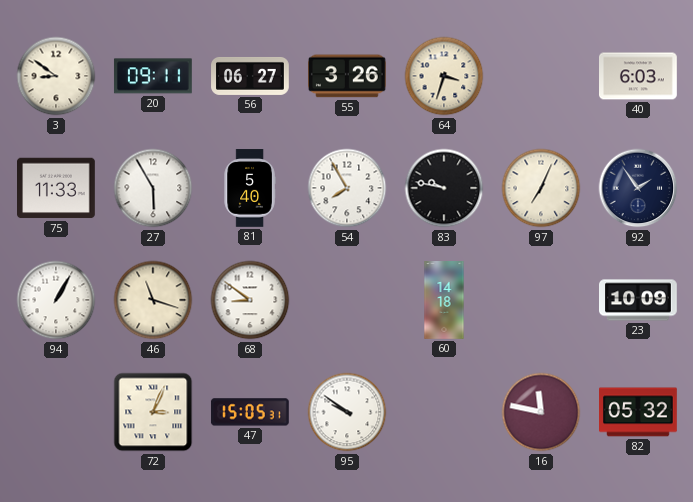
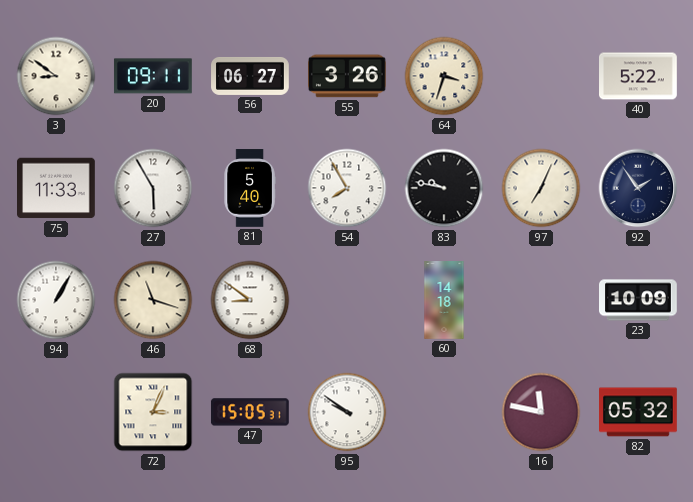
40: 6:03 -> 5:22 (638, 76)
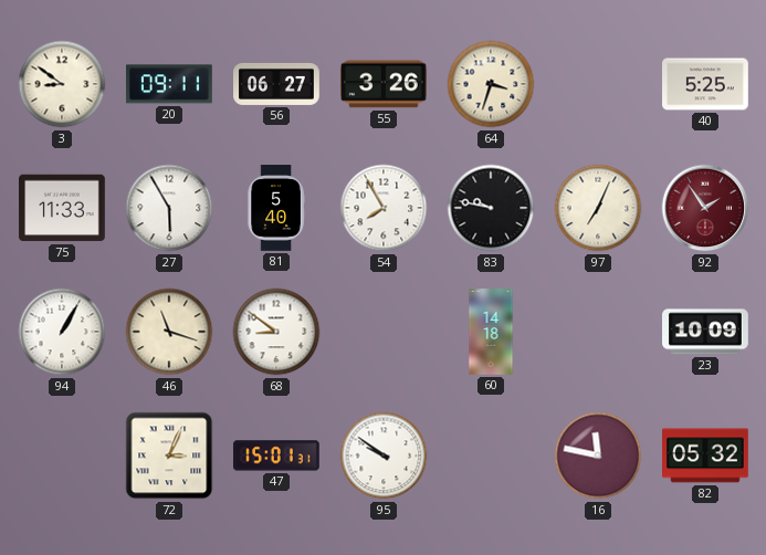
40: 5:22 -> 5:25 (705, 84)
92 dial: navy -> burgundy (705, 208)
47: 15:05 -> 15:01 (276, 455)
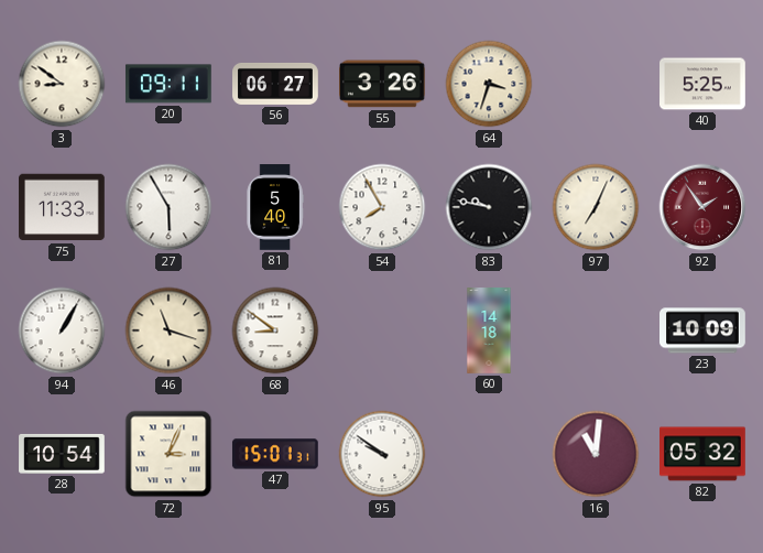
28: none -> 10:54 (62, 454)
16: 11:47 -> 11:01 (596, 454)
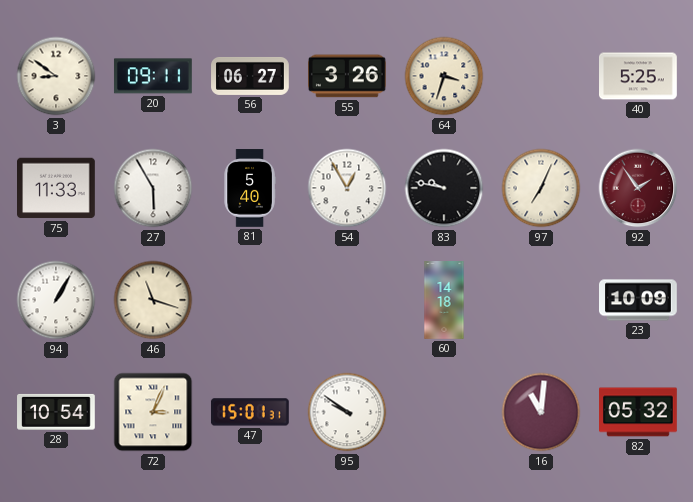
54: 7:55 -> 12:55 (347, 188)
68: 8:51 -> none (275, 330)
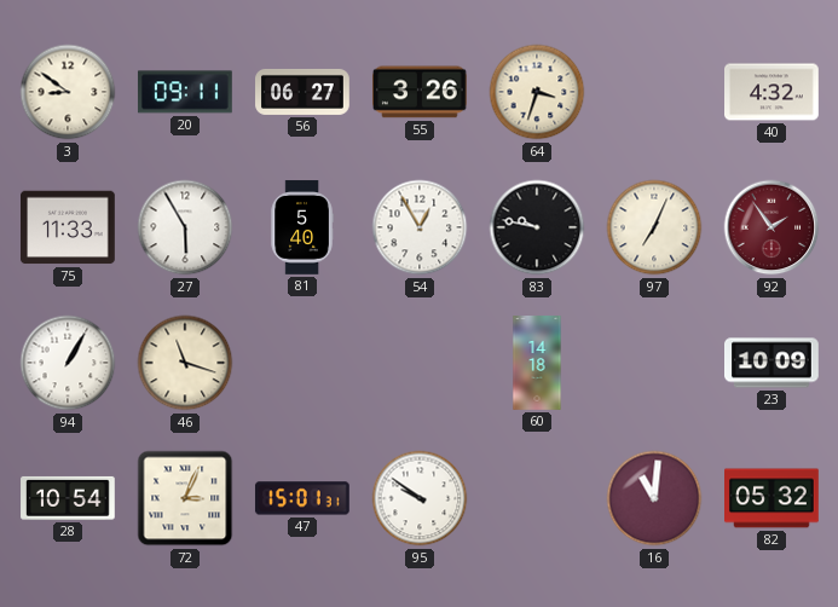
40: 5:25 -> 4:32 (771, 92)
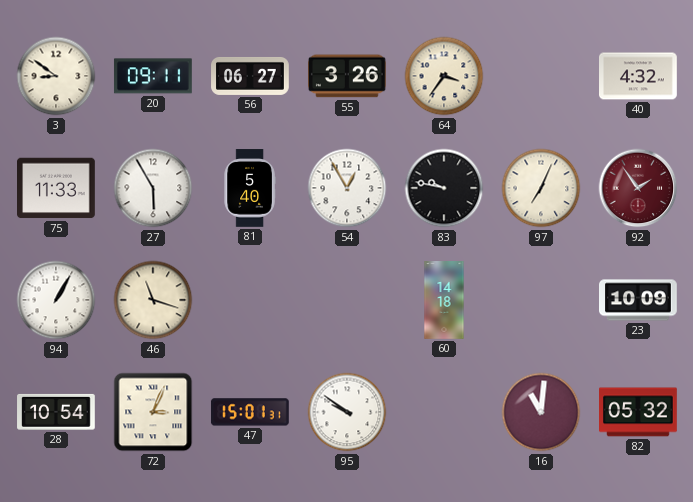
64: 3:33 -> 3:36 (444, 76)
